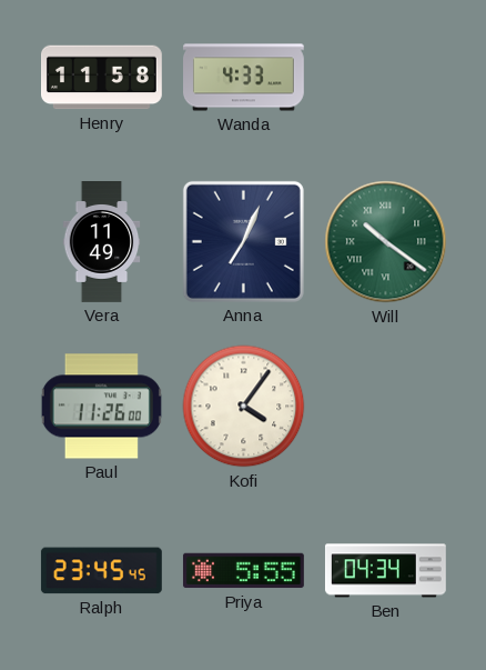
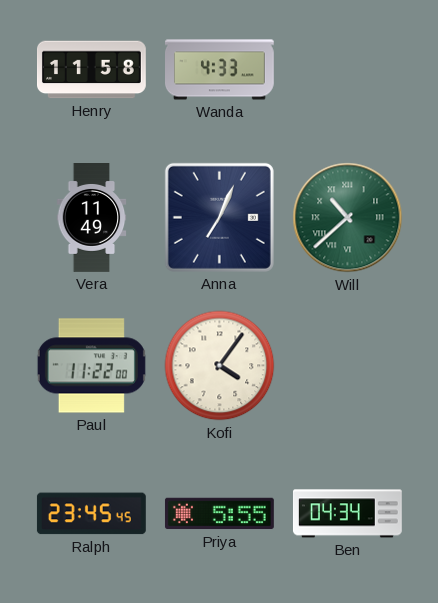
Will: 10:21 -> 10:38 (348, 218)
Paul: 11:26 -> 11:22 (91, 366)
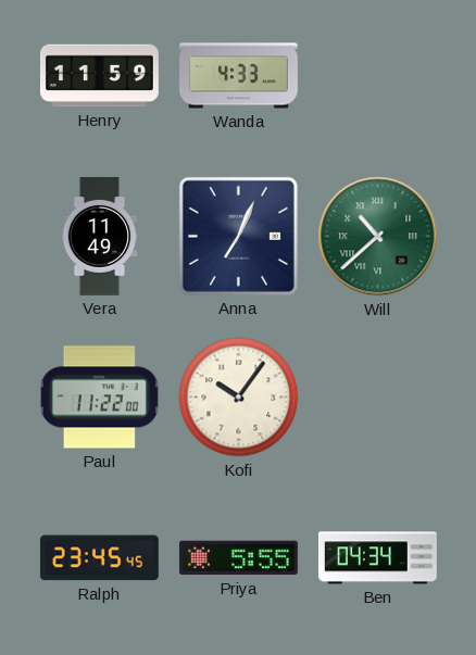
Henry: 11:58 -> 11:59 (100, 76)
Kofi: 4:06 -> 10:06 (239, 398)
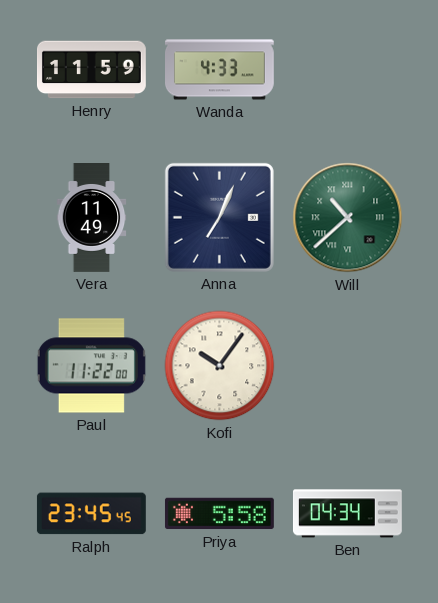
Priya: 5:55 -> 5:58 (219, 514)
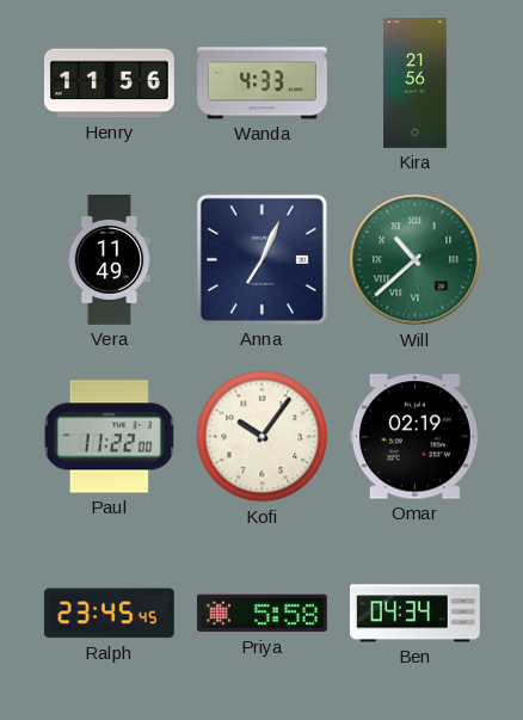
Henry: 11:59 -> 11:56 (110, 84)
Kira: none -> 21:56 (416, 84)
Omar: none -> 02:19 (414, 437)
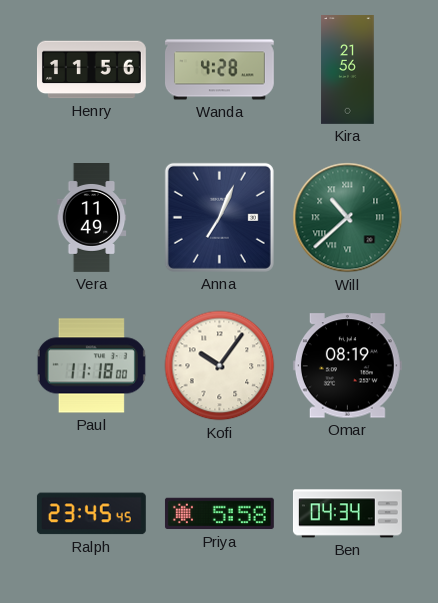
Wanda: 4:33 -> 4:28 (220, 70)
Paul: 11:22 -> 11:18 (91, 366)
Omar: 02:19 -> 08:19 (347, 366)
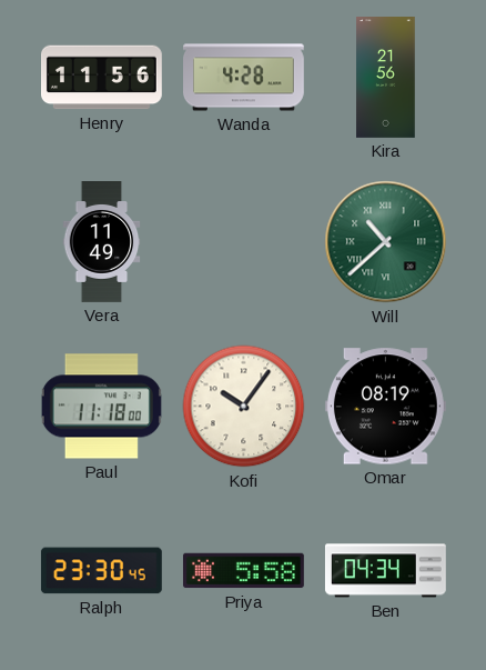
Anna: 7:04 -> none (219, 217)
Ralph: 23:45 -> 23:30 (101, 571)
